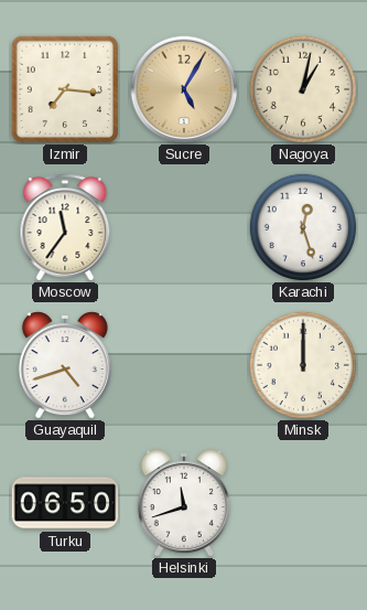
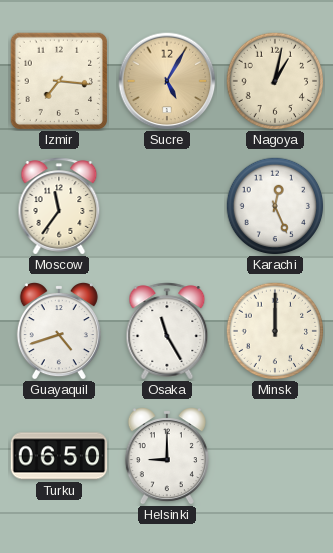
Karachi: 12:27 -> 12:26 (275, 206)
Osaka: none -> 11:25 (167, 331)
Helsinki: 11:42 -> 9:00 (167, 456)
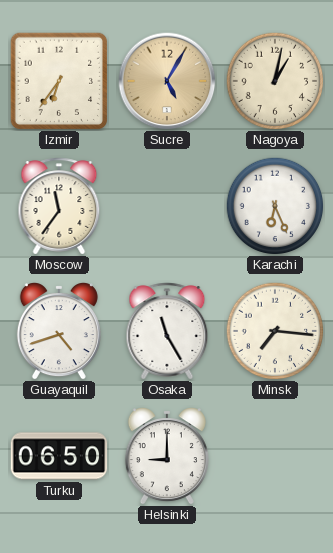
Izmir: 7:16 -> 6:36 (59, 81)
Karachi: 12:26 -> 6:26 (275, 206)
Minsk: 12:00 -> 7:16 (275, 331)
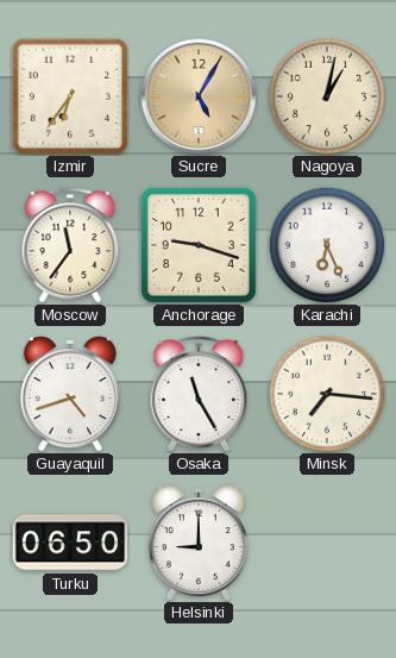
Anchorage: none -> 9:18 (199, 245)
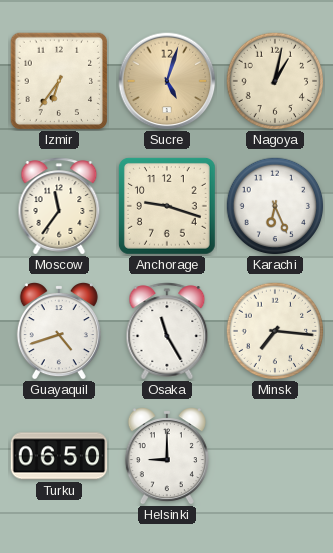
Sucre: 5:05 -> 5:03 (167, 81)
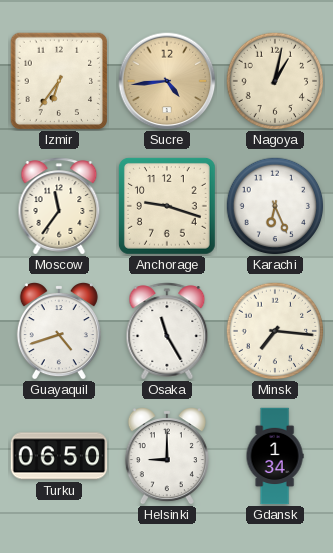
Sucre: 5:03 -> 4:44 (167, 81)
Gdansk: none -> 1:34 (275, 456)
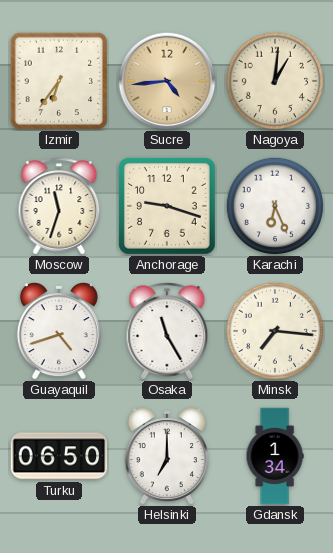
Nagoya: 1:02 -> 1:01 (275, 81)
Moscow: 11:36 -> 11:33 (59, 206)
Helsinki: 9:00 -> 7:00 (167, 456)
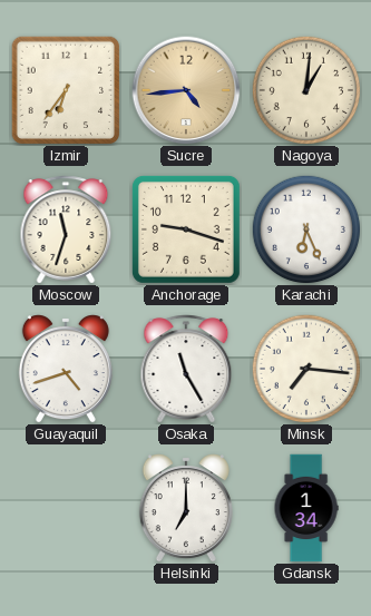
Turku: 06:50 -> none (59, 456)
